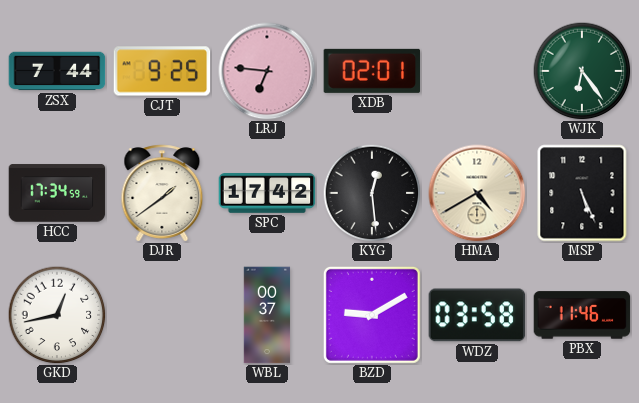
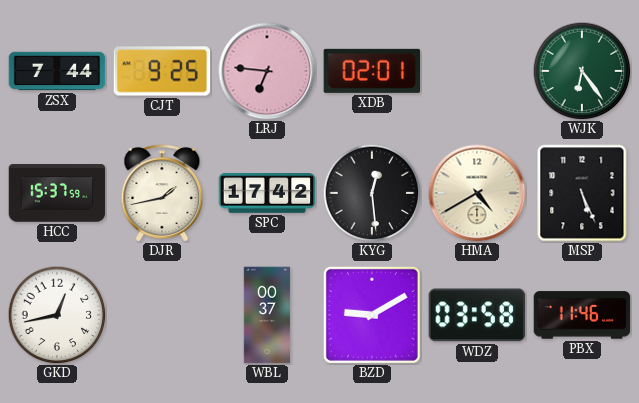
HCC: 17:34 -> 15:37 (57, 193)
DJR: 1:39 -> 1:43 (162, 193)
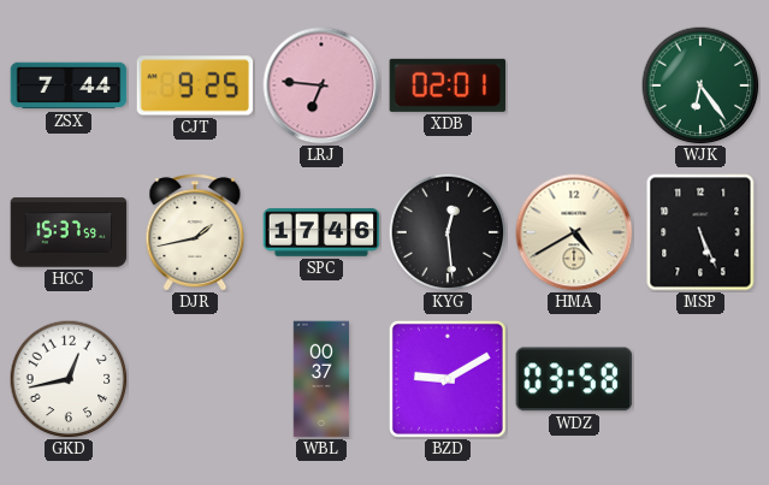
SPC: 17:42 -> 17:46 (321, 232)
PBX: 11:46 -> none (582, 315)
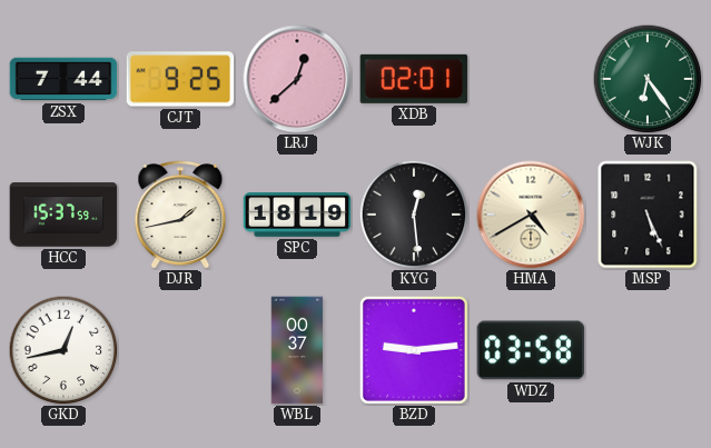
LRJ: 6:46 -> 12:38 (297, 79)
SPC: 17:46 -> 18:19 (297, 215)
BZD: 9:10 -> 9:14 (414, 350)
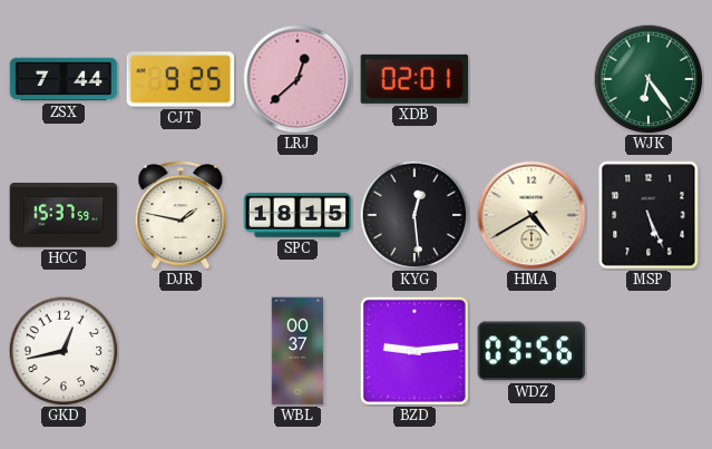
DJR: 1:43 -> 1:47 (181, 215)
SPC: 18:19 -> 18:15 (298, 215)
WDZ: 03:58 -> 03:56 (531, 351)
